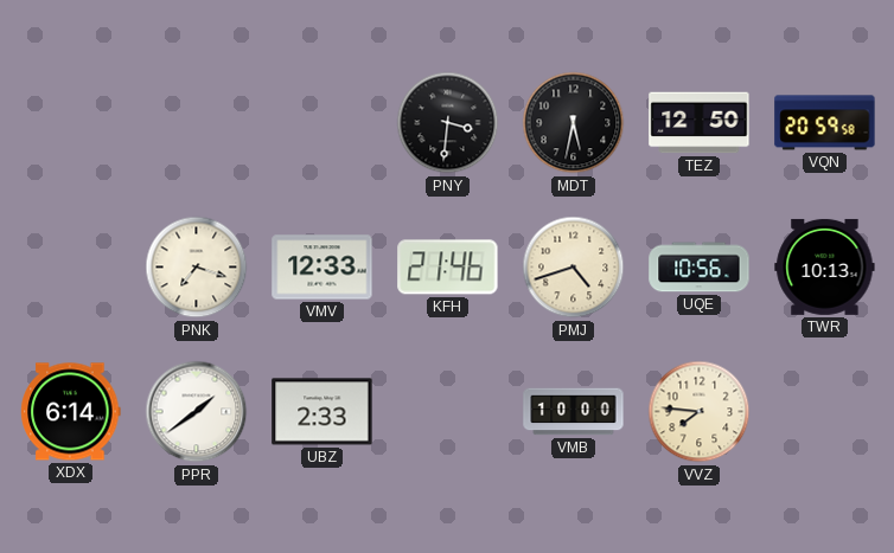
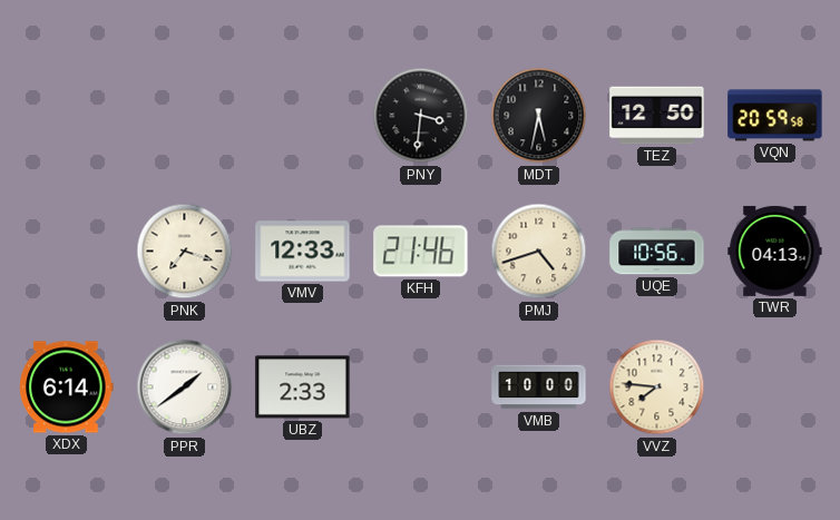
TWR: 10:13 -> 04:13 (775, 251)
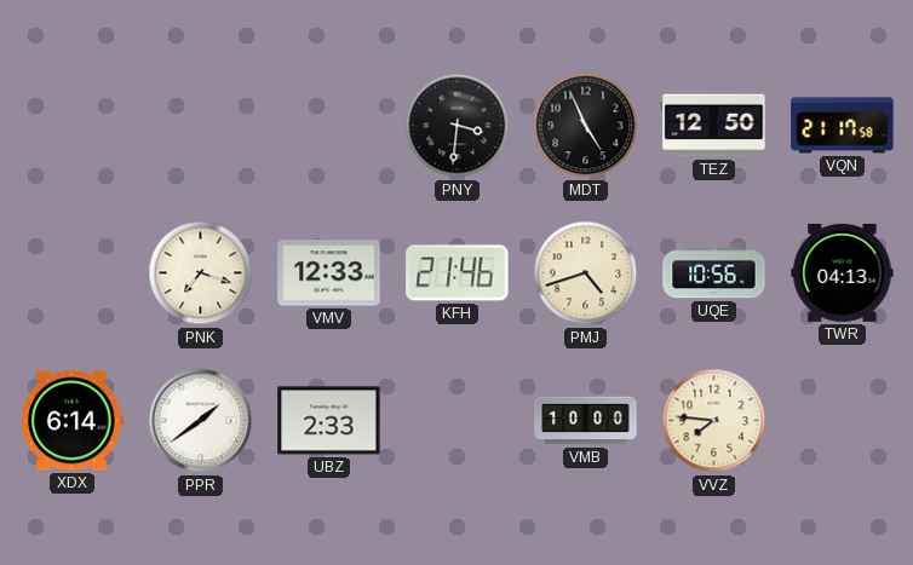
MDT: 5:32 -> 4:56 (586, 126)
VQN: 20:59 -> 21:17 (843, 126)
